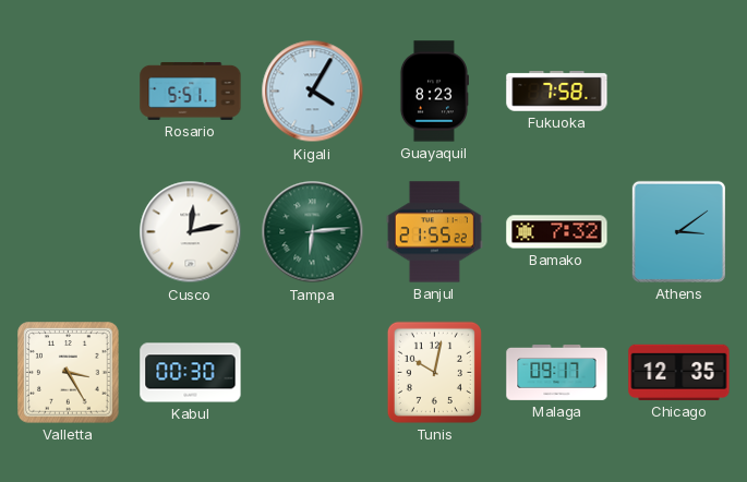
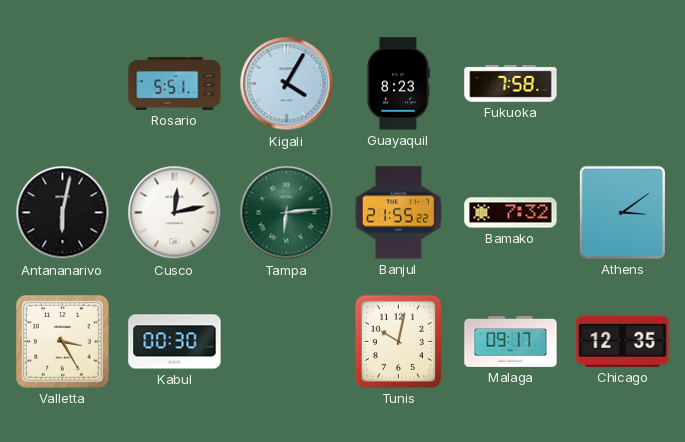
Antananarivo: none -> 6:02 (63, 213)
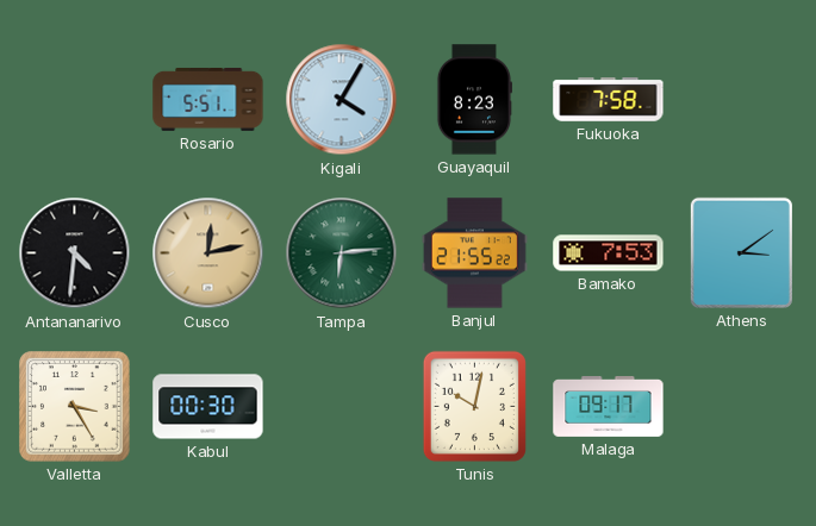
Antananarivo: 6:02 -> 4:31 (75, 253)
Cusco dial: white -> champagne (208, 253)
Bamako: 7:32 -> 7:53 (609, 253)
Chicago: 12:35 -> none (623, 341)
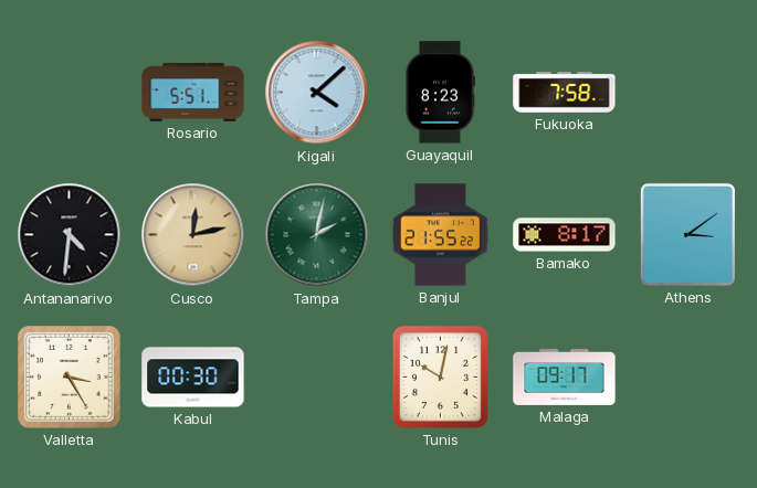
Kigali: 4:05 -> 4:08 (317, 93)
Tampa: 6:14 -> 2:02 (317, 235)
Bamako: 7:53 -> 8:17 (565, 235)
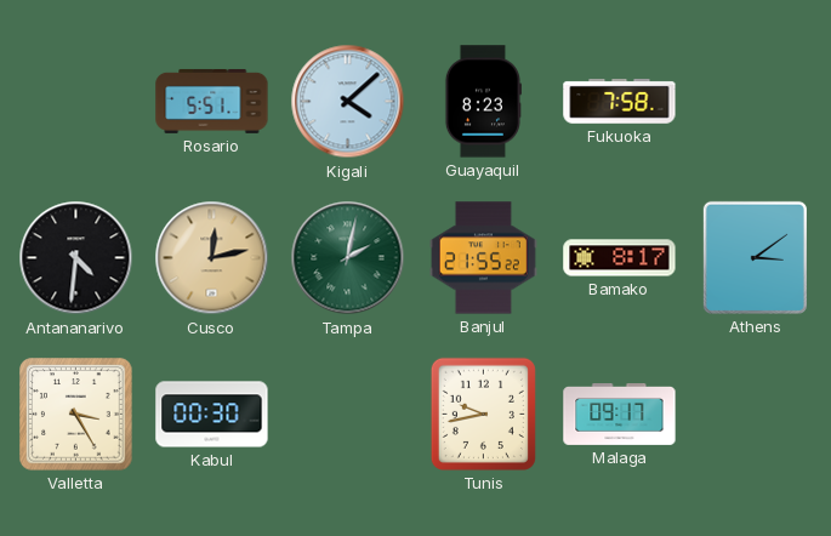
Tunis: 10:02 -> 9:43 (483, 414)
